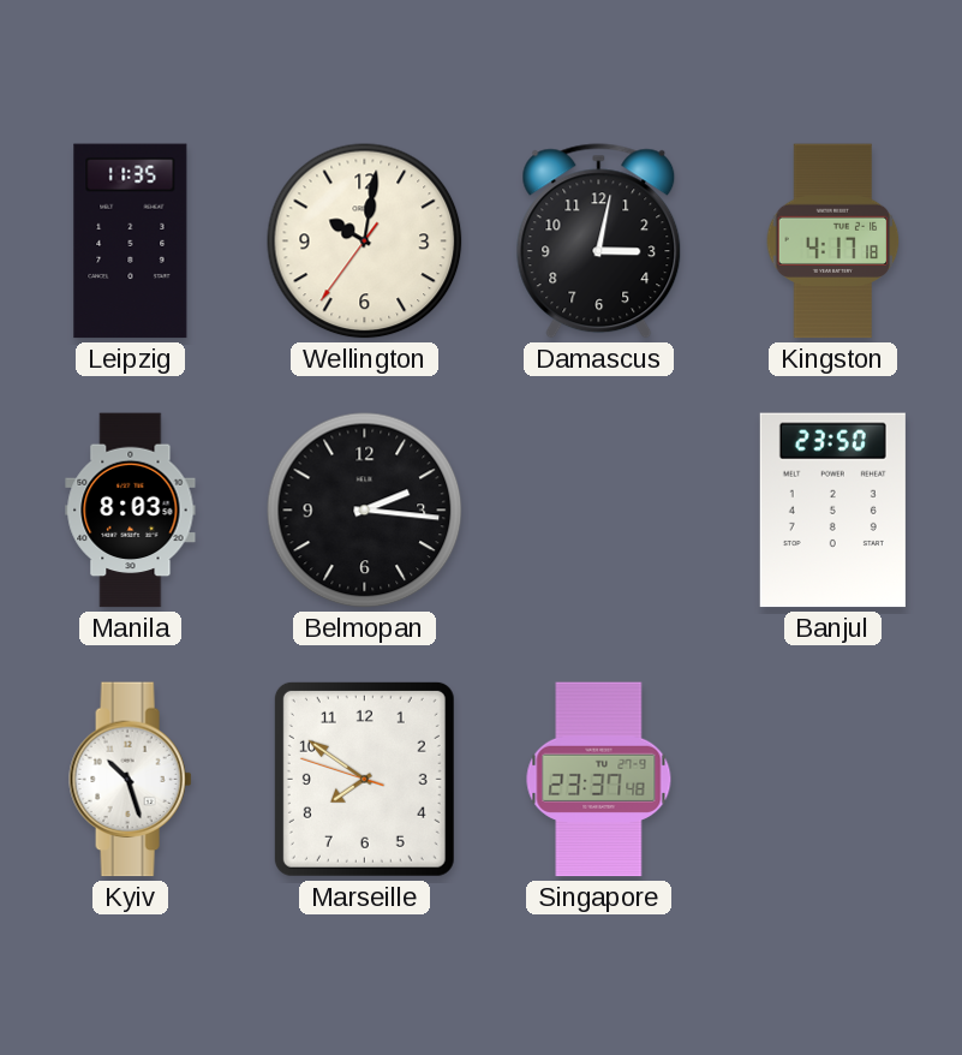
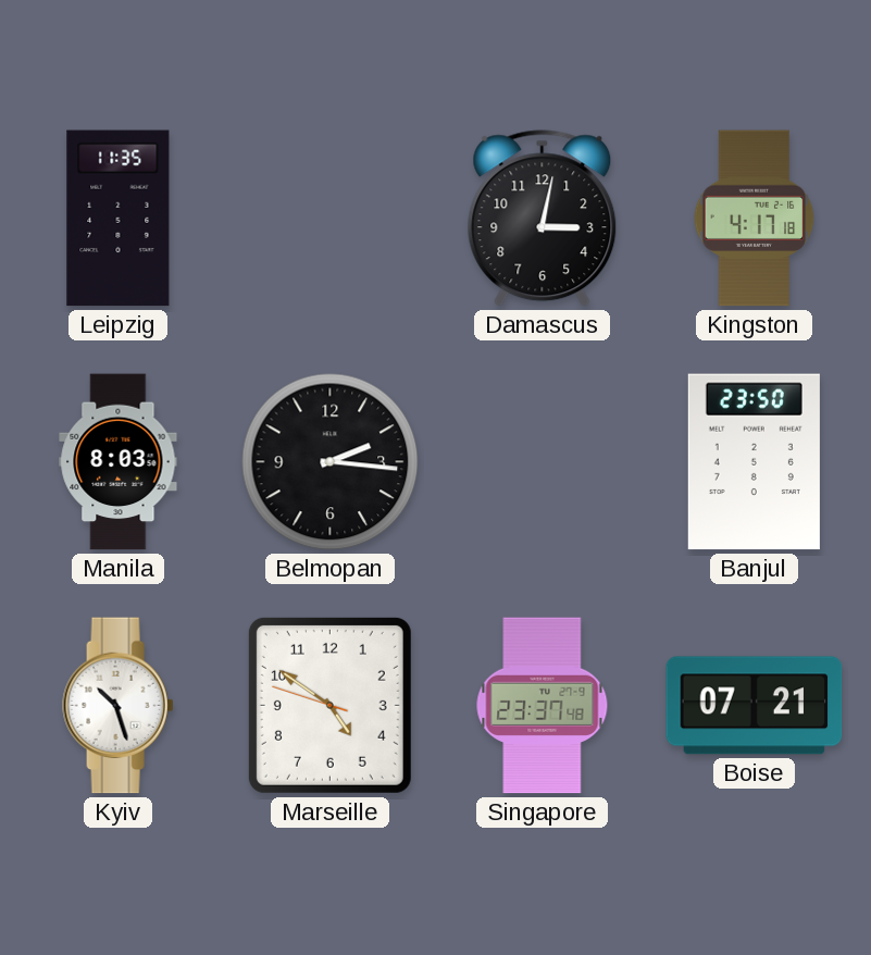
Wellington: 10:01 -> none (365, 242)
Marseille: 7:50 -> 4:50 (329, 705)
Boise: none -> 07:21 (755, 706)
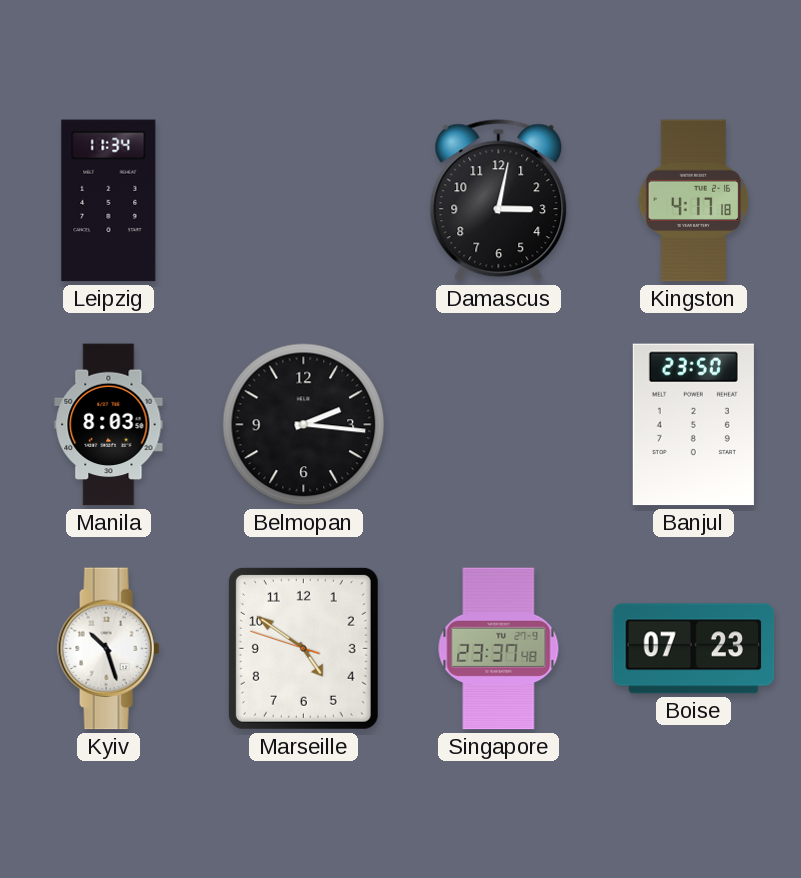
Leipzig: 11:35 -> 11:34 (109, 201)
Boise: 07:21 -> 07:23 (694, 649)
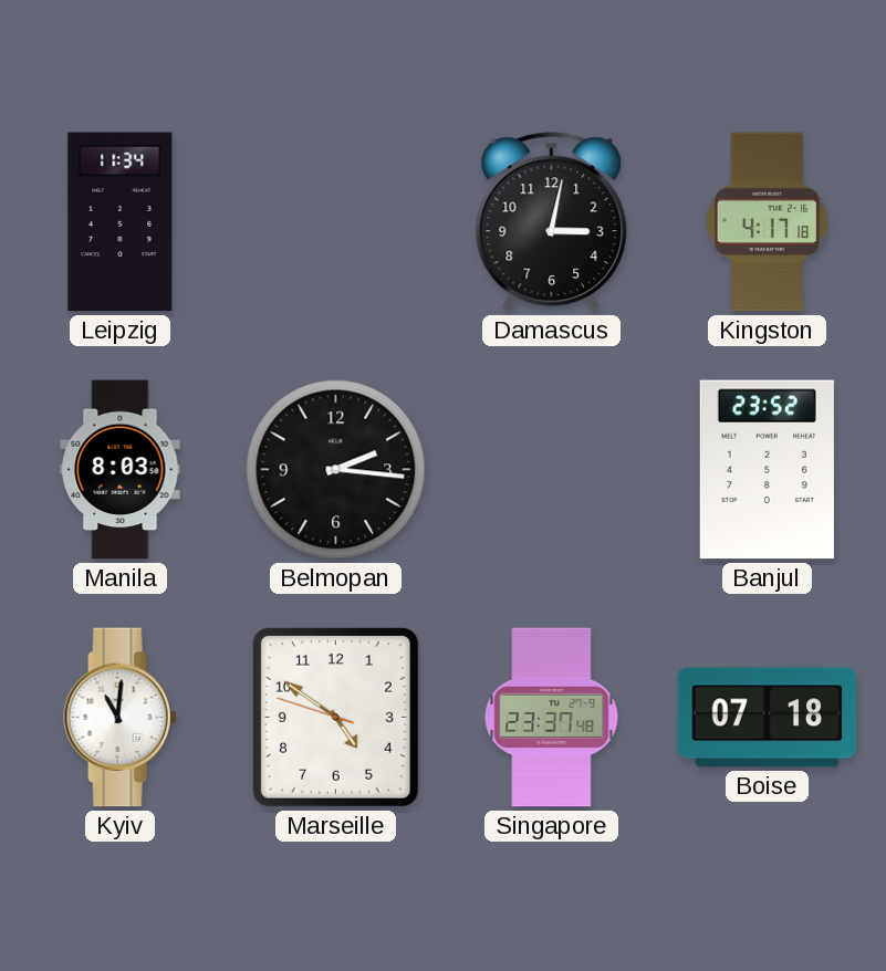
Banjul: 23:50 -> 23:52 (767, 470)
Kyiv: 10:27 -> 11:01 (121, 718)
Boise: 07:23 -> 07:18 (768, 718)
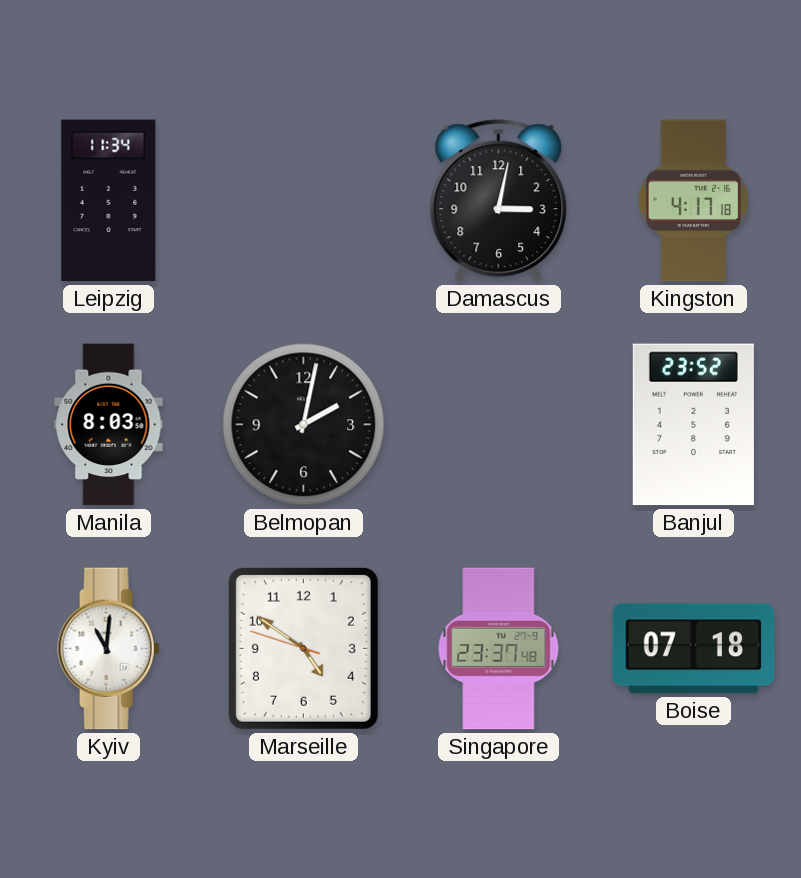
Belmopan: 2:16 -> 2:02 (304, 425)
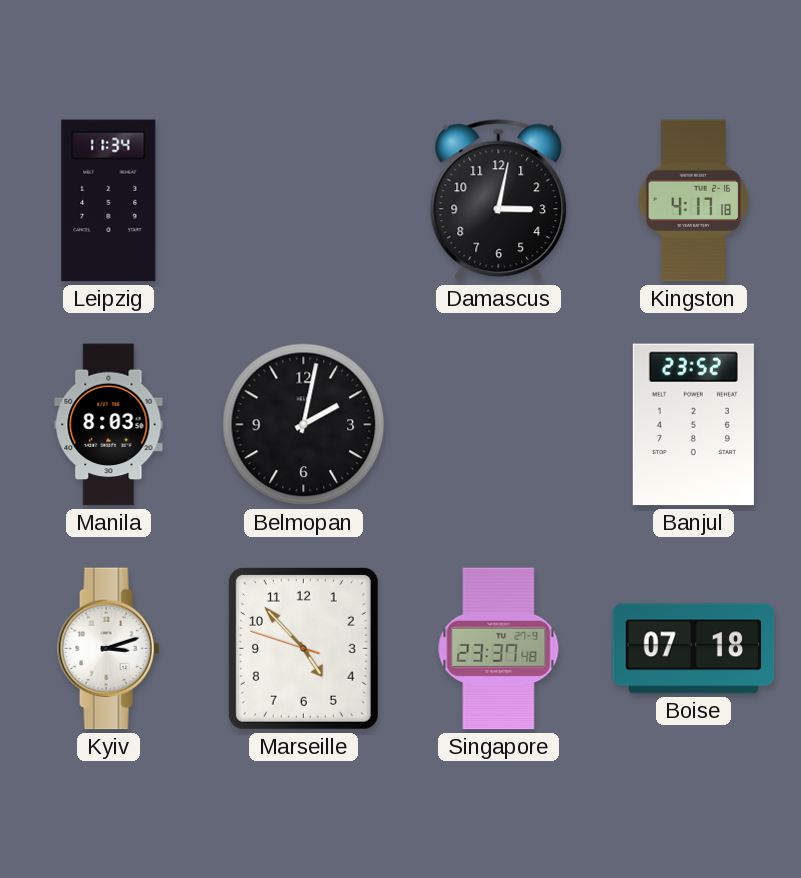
Kyiv: 11:01 -> 3:12 (109, 649)
Marseille: 4:50 -> 4:52 (303, 648)
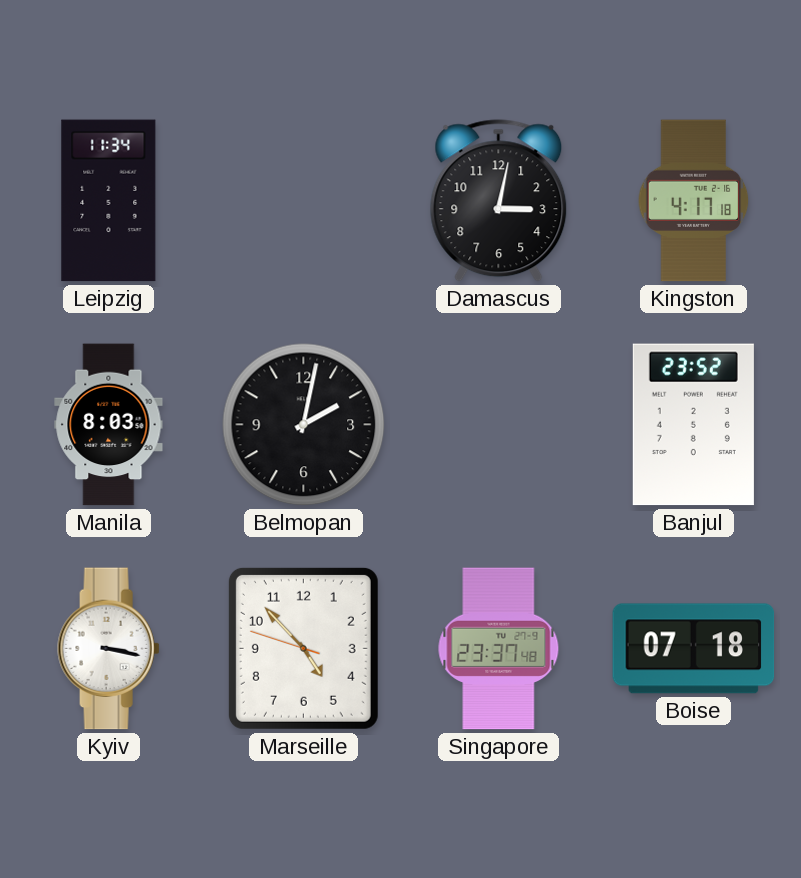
Kyiv: 3:12 -> 3:17 (109, 649)
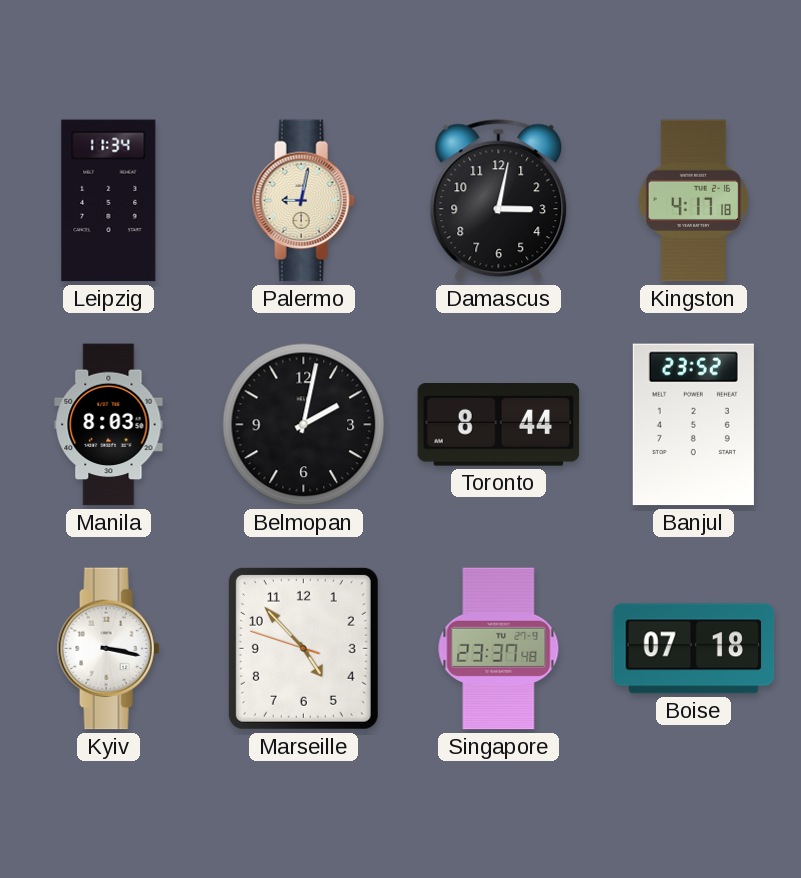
Palermo: none -> 9:02 (304, 201)
Toronto: none -> 8:44 (499, 425)
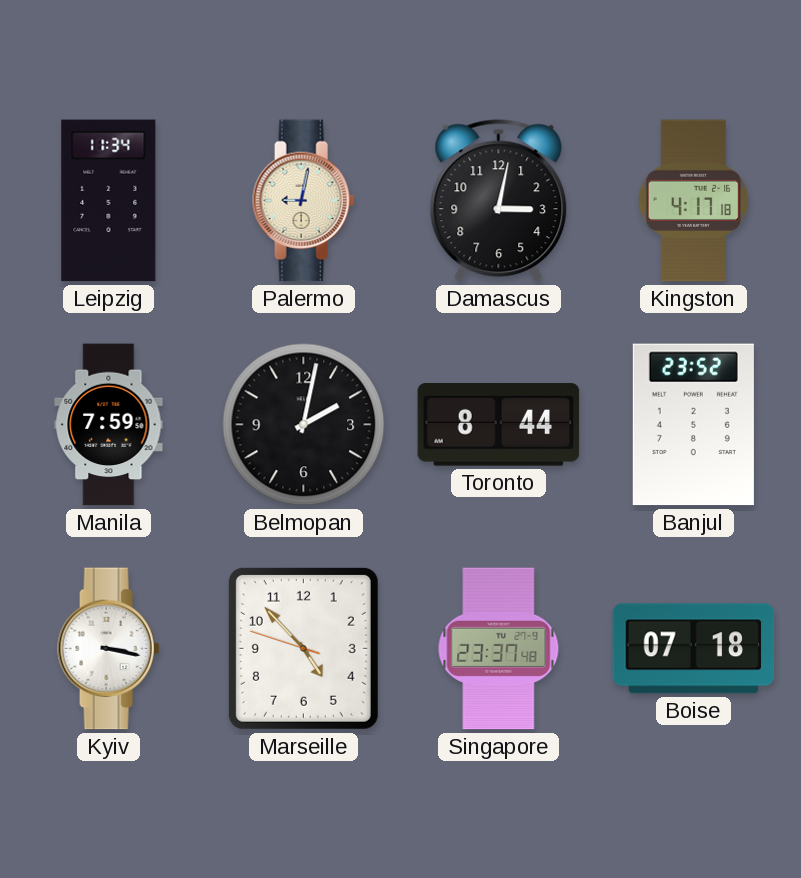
Manila: 8:03 -> 7:59 (109, 425)
